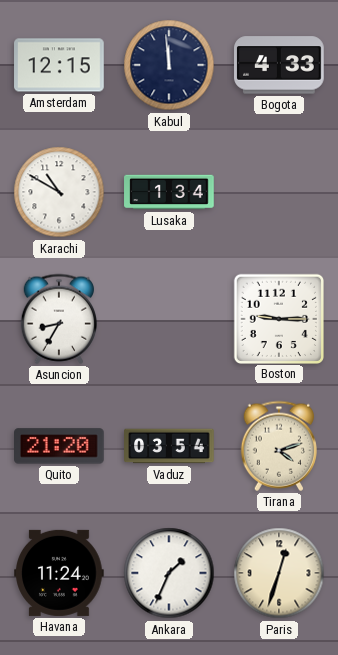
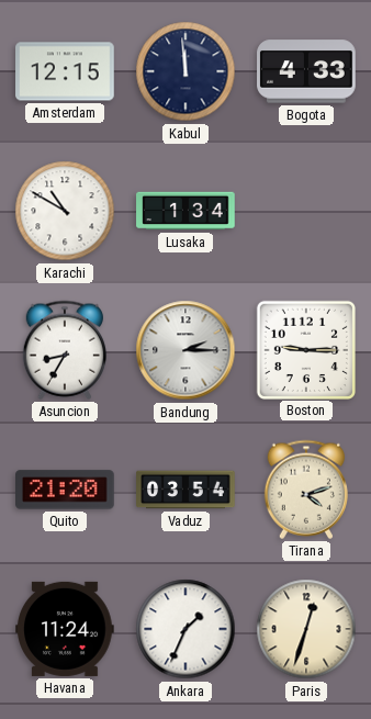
Bandung: none -> 2:15 (185, 350)
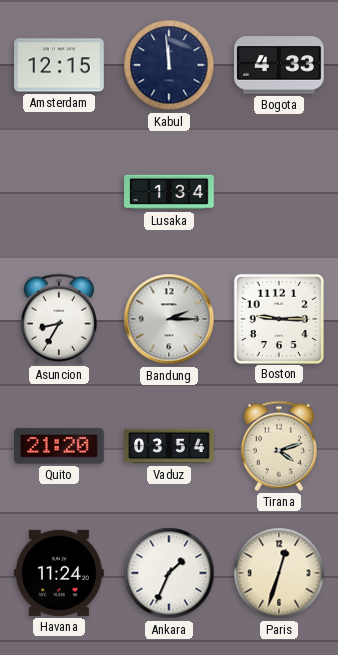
Karachi: 10:50 -> none (65, 211)
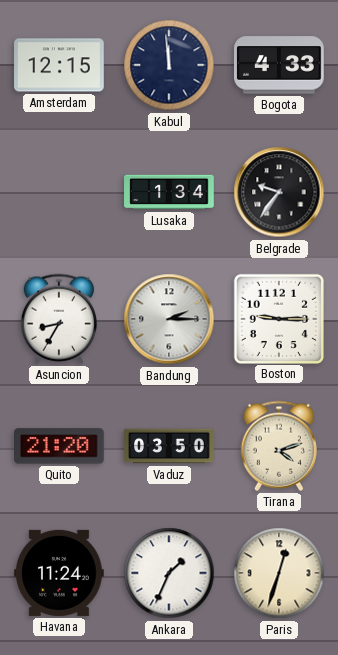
Belgrade: none -> 9:36 (279, 192)
Vaduz: 03:54 -> 03:50 (169, 446)
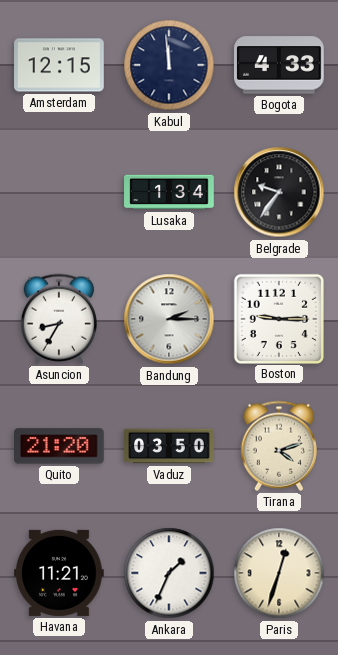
Havana: 11:24 -> 11:21 (60, 573)
